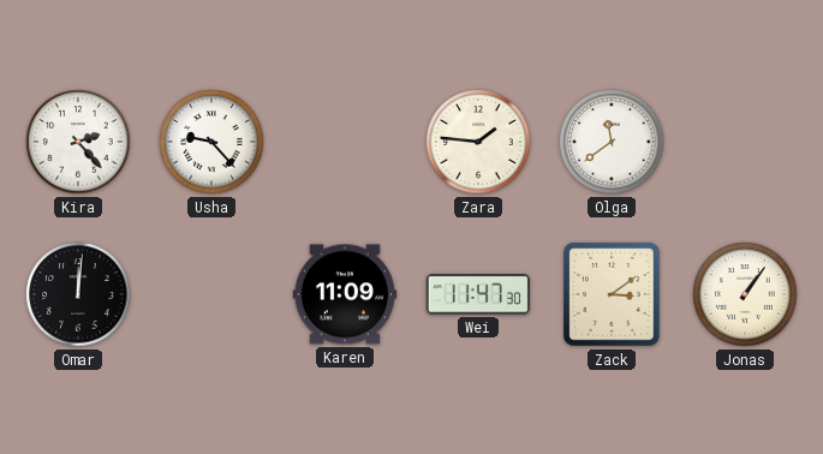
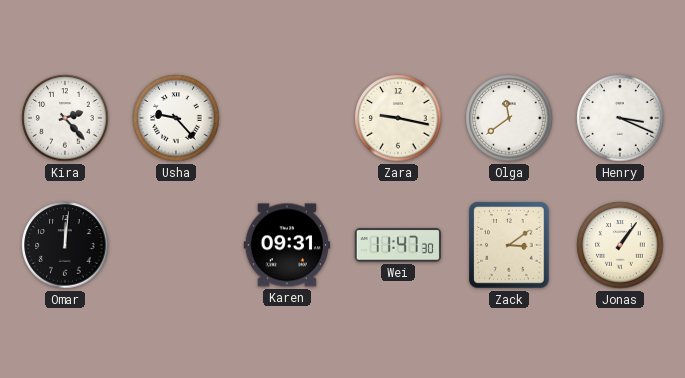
Zara: 1:46 -> 9:17 (398, 118)
Henry: none -> 3:19 (620, 118)
Karen: 11:09 -> 09:31 (286, 245)
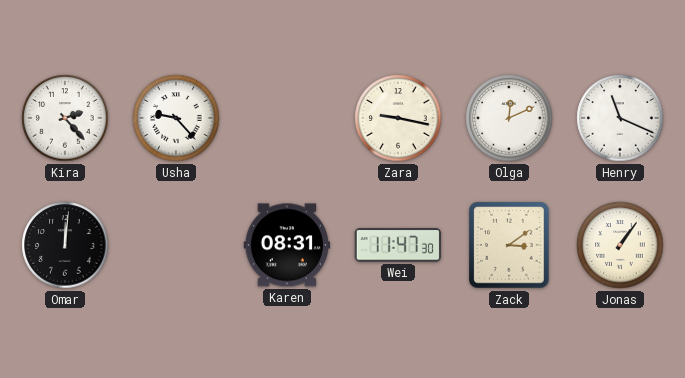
Olga: 11:39 -> 12:11 (509, 118)
Henry: 3:19 -> 11:19 (620, 118)
Karen: 09:31 -> 08:31 (286, 245)
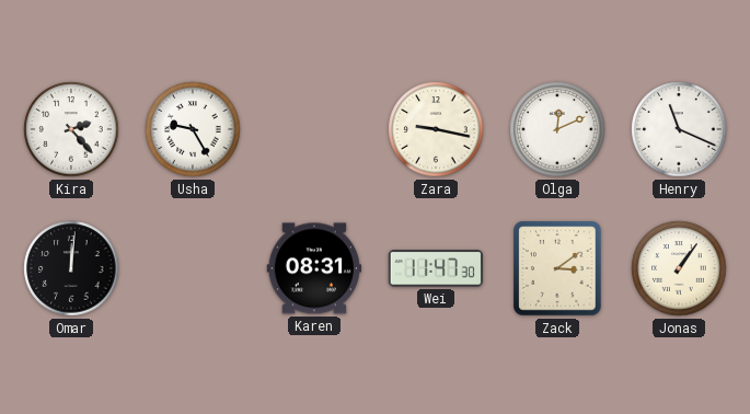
Usha: 9:23 -> 9:25 (193, 129)
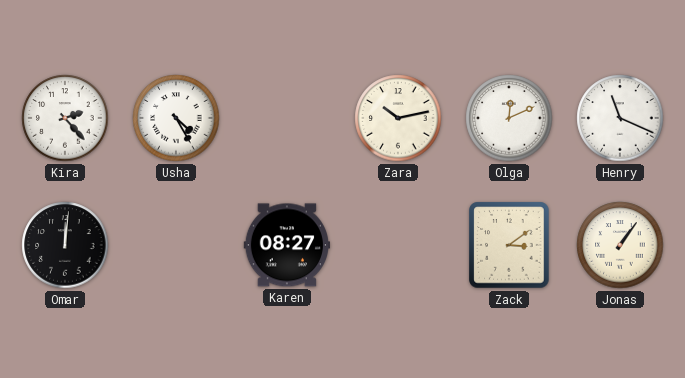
Usha: 9:25 -> 4:25 (176, 118)
Zara: 9:17 -> 10:13 (398, 118)
Karen: 08:31 -> 08:27 (286, 245)
Wei: 11:47 -> none (435, 268)
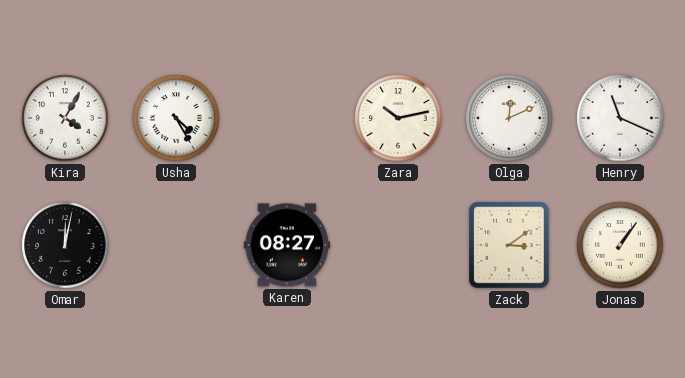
Kira: 2:23 -> 4:05 (65, 118)
Omar: 12:01 -> 12:02 (65, 245)
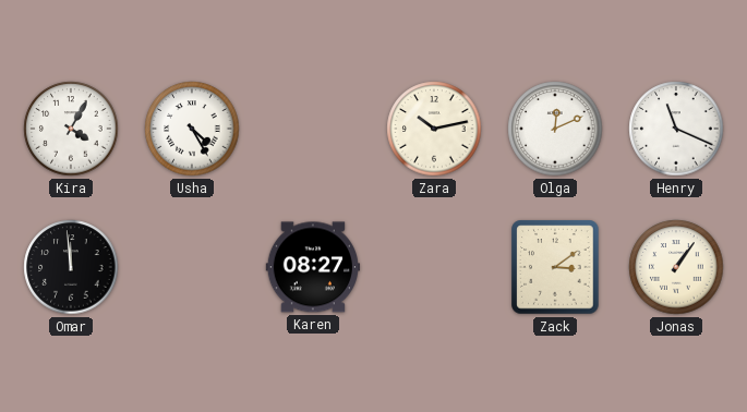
Omar: 12:02 -> 11:59 (71, 267)
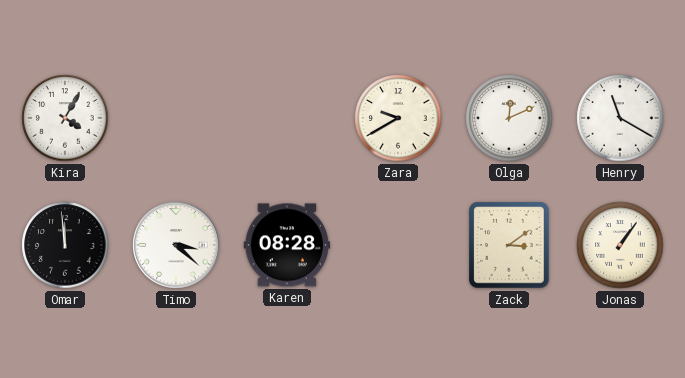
Usha: 4:25 -> none (192, 129)
Zara: 10:13 -> 9:40 (398, 118)
Henry: 11:19 -> 11:20 (620, 118)
Timo: none -> 3:22 (176, 245)
Karen: 08:27 -> 08:28 (286, 245)
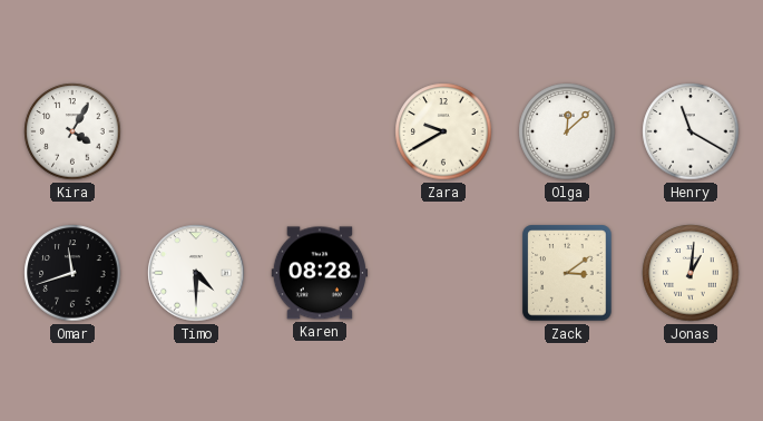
Olga: 12:11 -> 12:08 (567, 131)
Omar: 11:59 -> 11:42 (72, 273)
Timo: 3:22 -> 4:30 (196, 273)
Jonas: 1:06 -> 1:01 (691, 273)
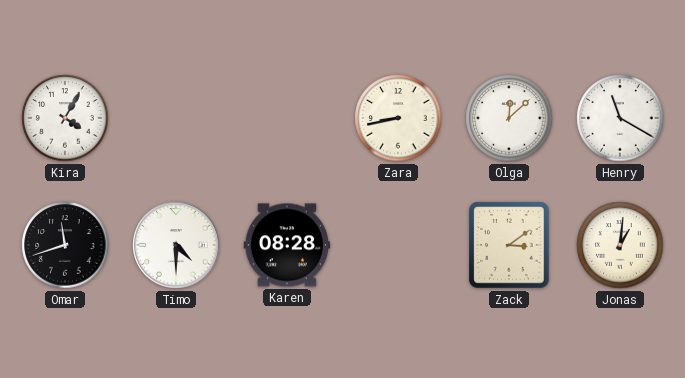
Zara: 9:40 -> 8:43 (398, 118)
